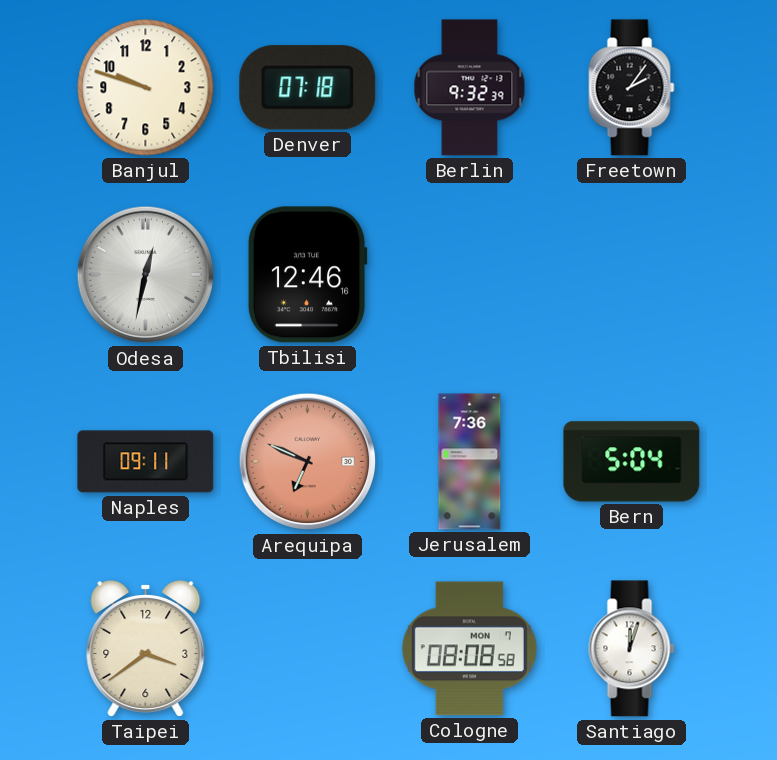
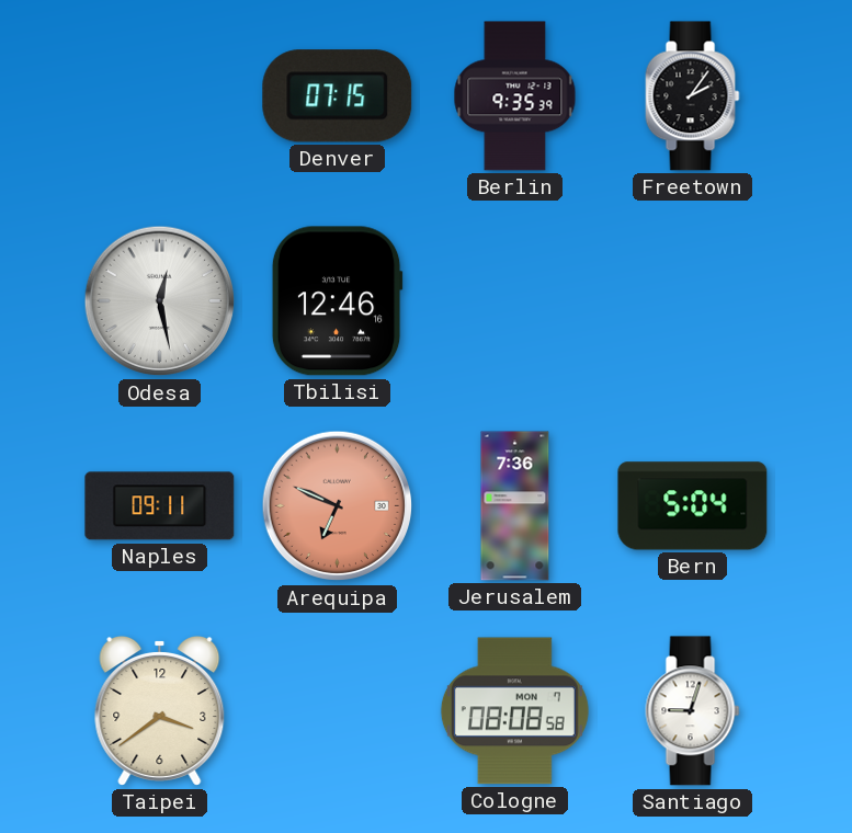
Banjul: 9:48 -> none (146, 88)
Denver: 07:18 -> 07:15 (338, 96)
Berlin: 9:32 -> 9:35 (515, 96)
Odesa: 12:32 -> 12:28 (160, 301)
Santiago: 12:03 -> 9:03 (693, 711)
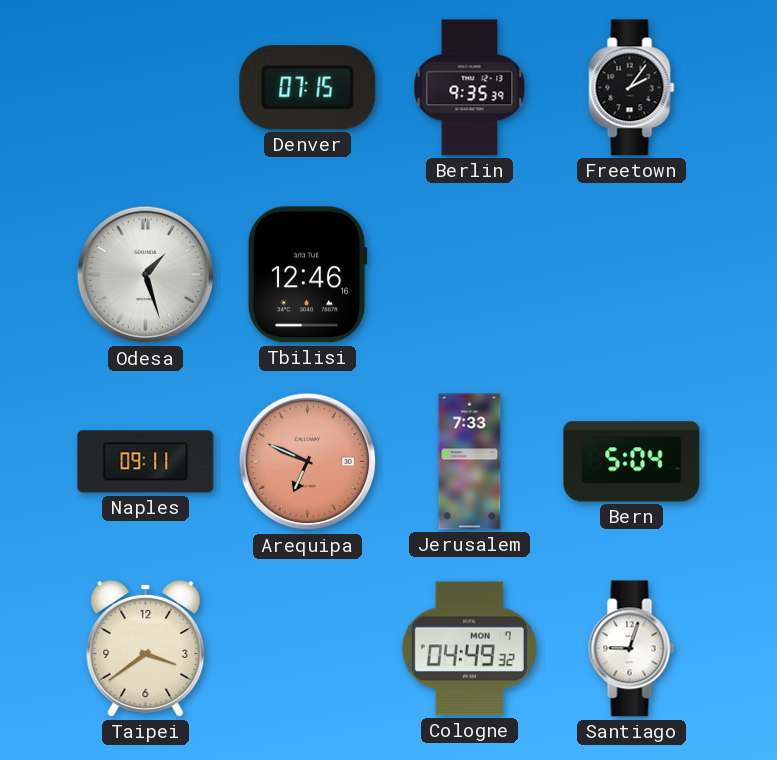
Odesa: 12:28 -> 1:27 (146, 275)
Jerusalem: 7:36 -> 7:33 (470, 462)
Cologne: 08:08 -> 04:49 (469, 649)
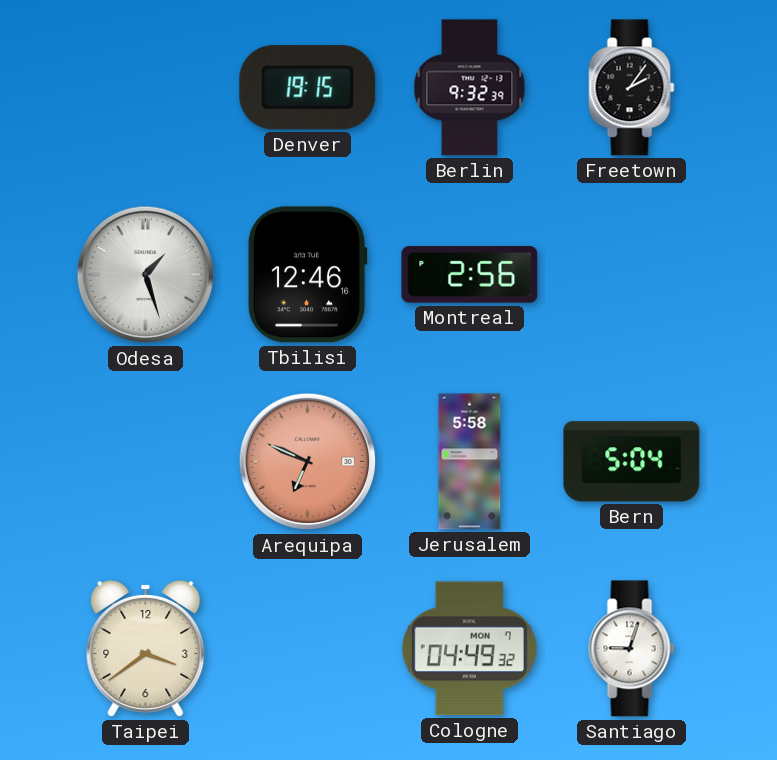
Denver: 07:15 -> 19:15 (308, 88)
Berlin: 9:35 -> 9:32 (470, 88)
Montreal: none -> 2:56 (470, 275)
Naples: 09:11 -> none (146, 462)
Jerusalem: 7:33 -> 5:58 (470, 462)
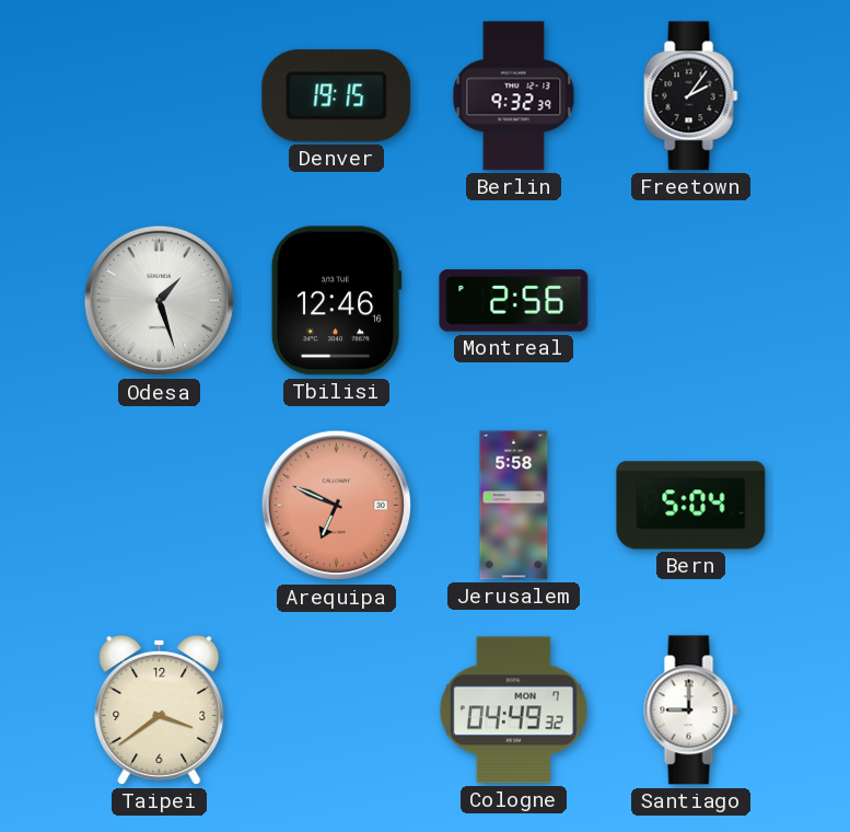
Santiago: 9:03 -> 9:00 (691, 710)
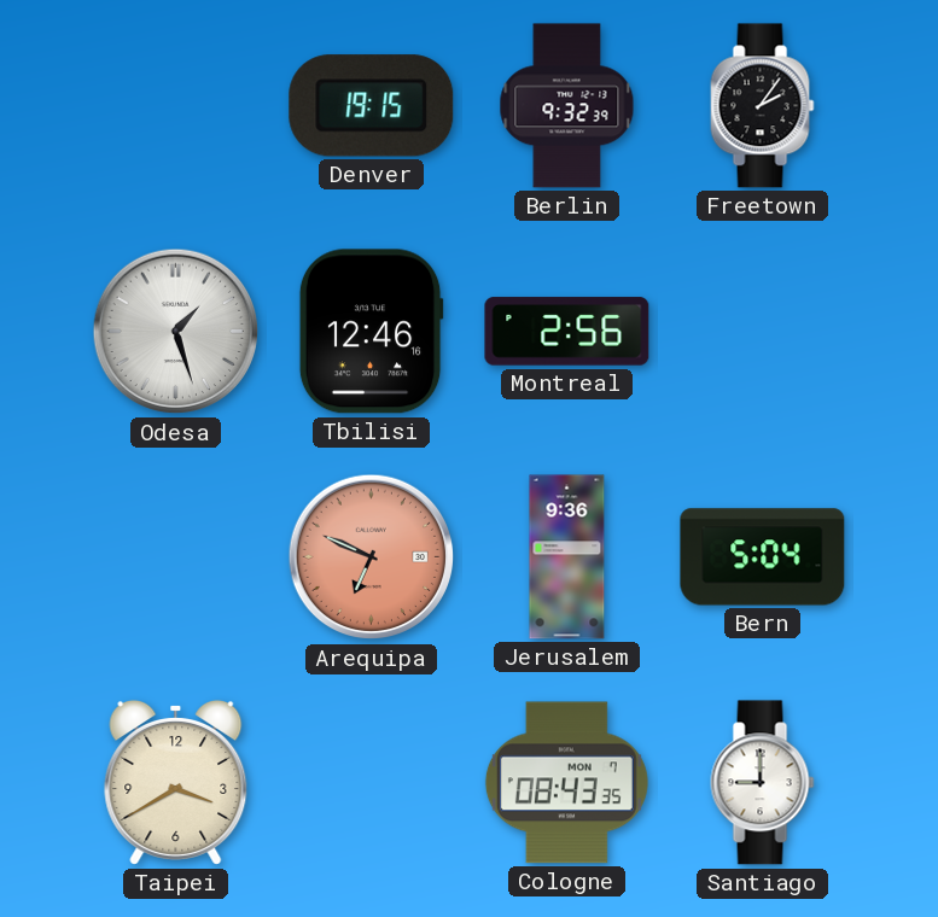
Jerusalem: 5:58 -> 9:36 (567, 557)
Taipei: 3:39 -> 3:40 (176, 782)
Cologne: 04:49 -> 08:43 (566, 783)
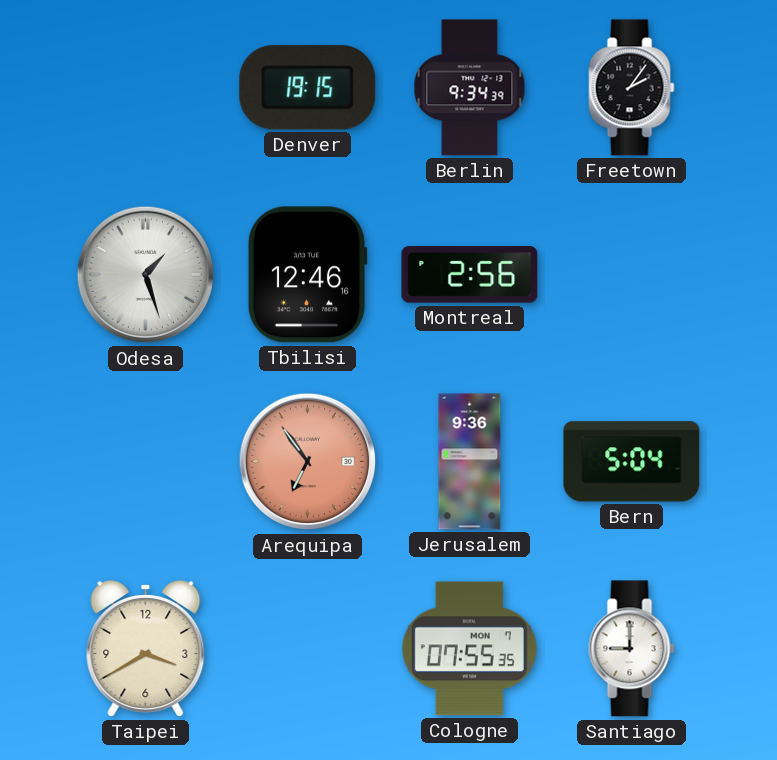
Berlin: 9:32 -> 9:34 (470, 88)
Arequipa: 6:49 -> 6:54 (308, 462)
Cologne: 08:43 -> 07:55 (469, 649)
